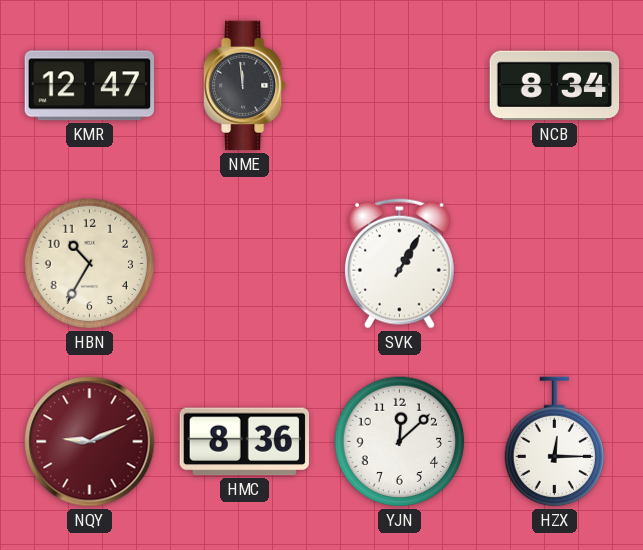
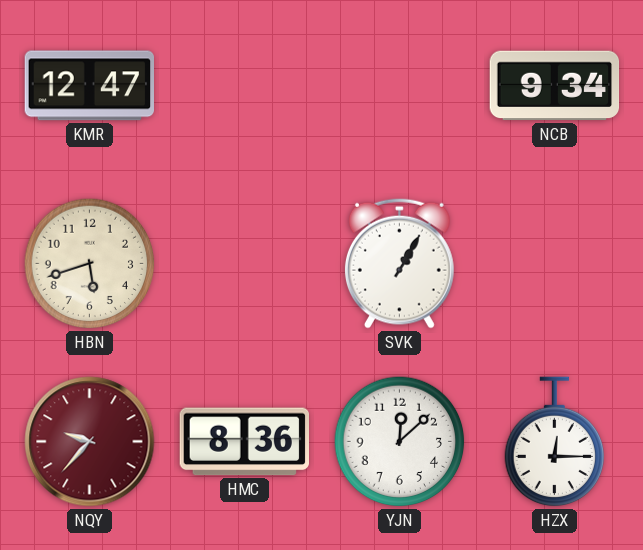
NME: 11:59 -> none (245, 86)
NCB: 8:34 -> 9:34 (555, 86)
HBN: 10:35 -> 5:42 (90, 264)
NQY: 9:11 -> 9:37 (90, 442)
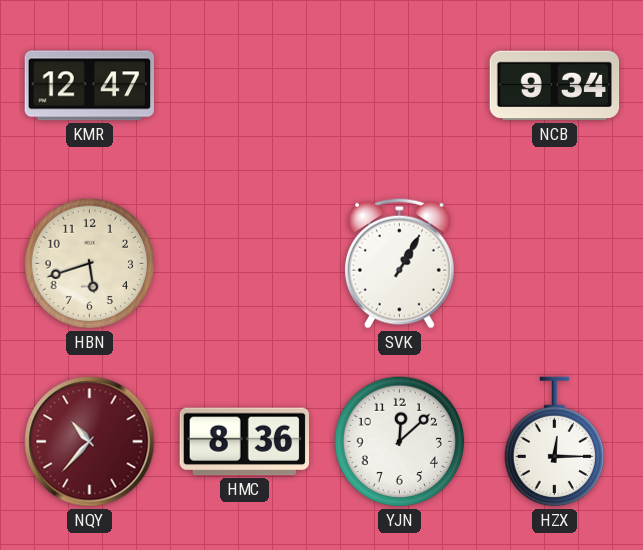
NQY: 9:37 -> 10:37 (90, 442)
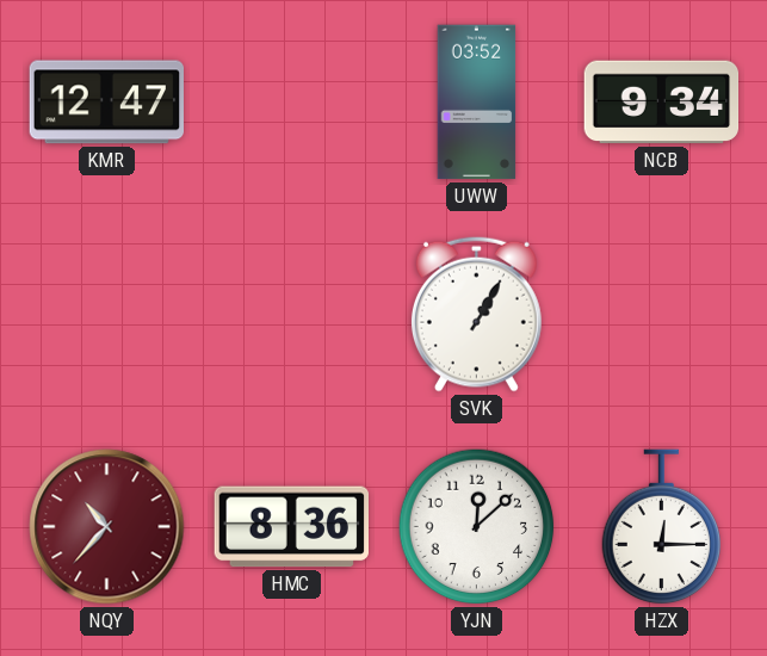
UWW: none -> 03:52 (477, 103)
HBN: 5:42 -> none (90, 264)
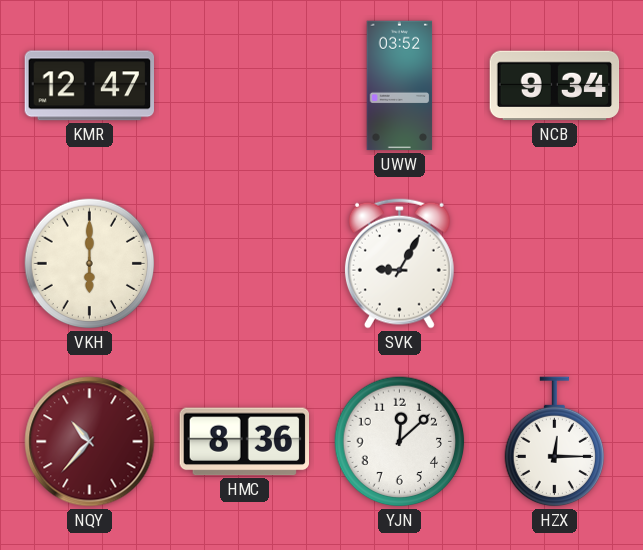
VKH: none -> 6:00 (90, 264)
SVK: 1:05 -> 9:05 (399, 263)
